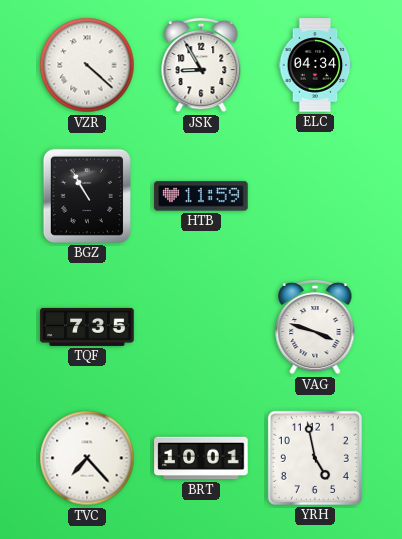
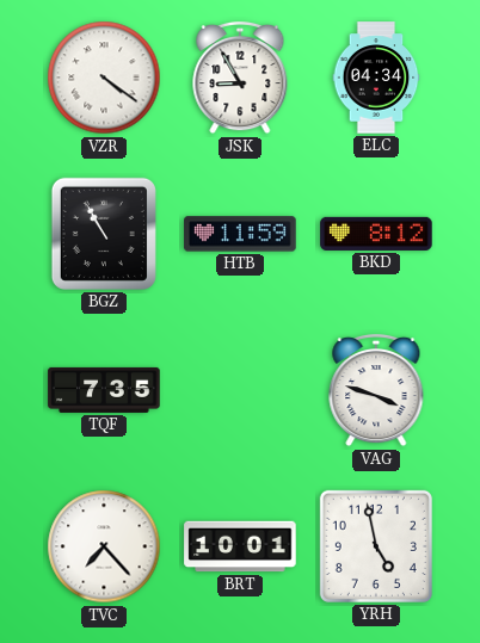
VZR: 4:22 -> 4:21 (104, 78)
BKD: none -> 8:12 (376, 234)
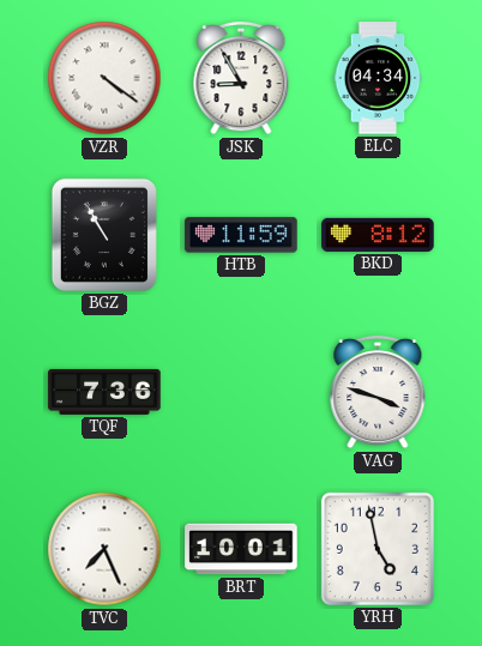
TQF: 7:35 -> 7:36 (104, 392)
TVC: 7:23 -> 7:26 (104, 549)
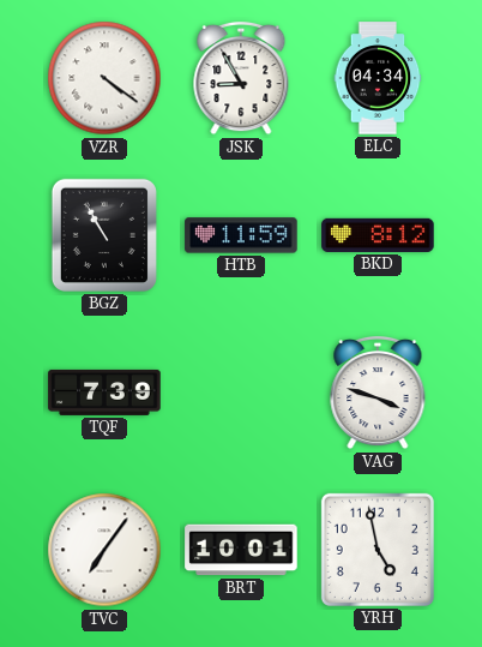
TQF: 7:36 -> 7:39 (104, 393)
TVC: 7:26 -> 7:06 (104, 550)
